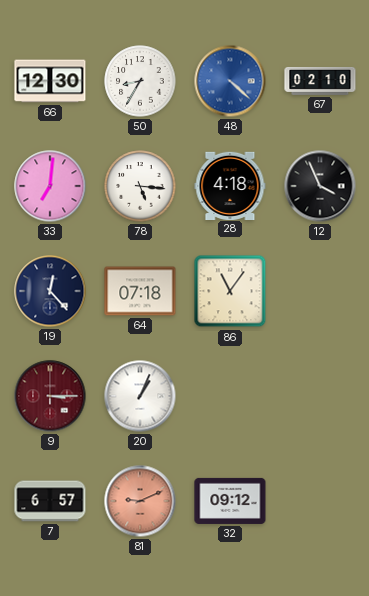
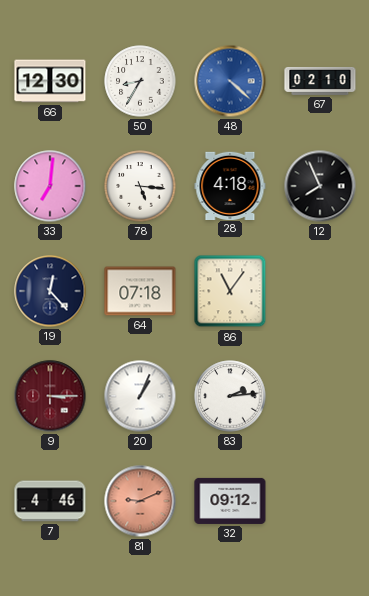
12: 3:56 -> 7:56 (320, 186)
83: none -> 2:14 (230, 396)
7: 6:57 -> 4:46 (50, 501)
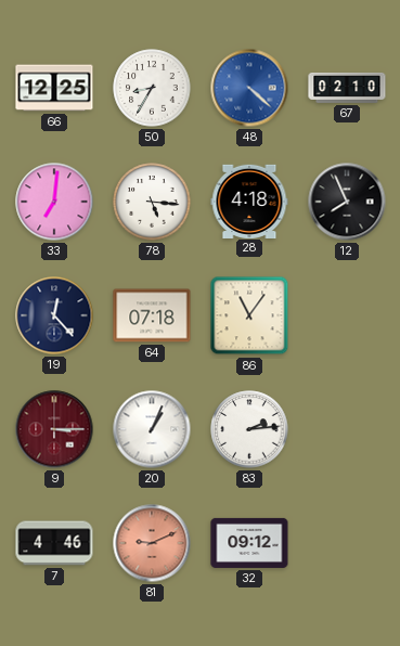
66: 12:30 -> 12:25 (54, 88)
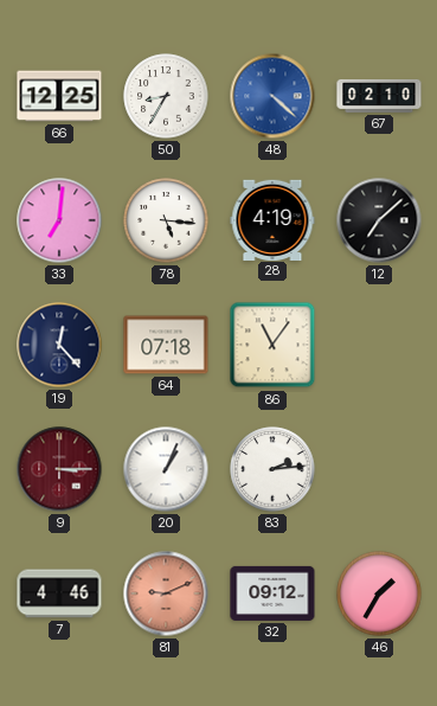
28: 4:18 -> 4:19 (272, 219)
12: 7:56 -> 7:08 (379, 220)
46: none -> 1:35 (379, 593)
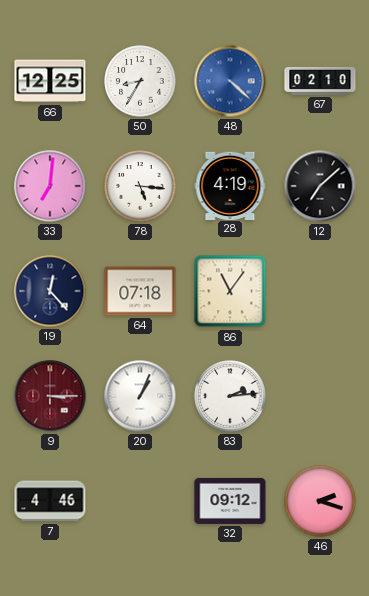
81: 9:11 -> none (166, 593)
46: 1:35 -> 2:18 (320, 501)
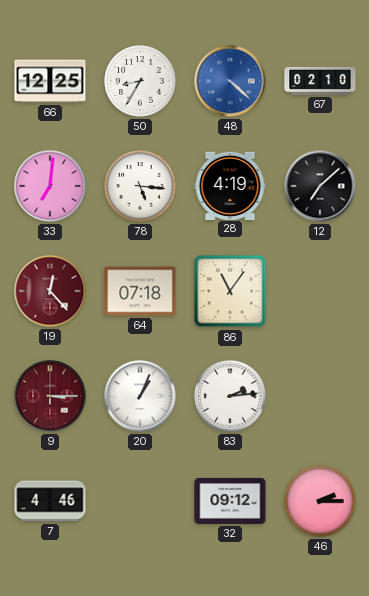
19 dial: navy -> burgundy (50, 291)
46: 2:18 -> 2:15 (320, 501)
